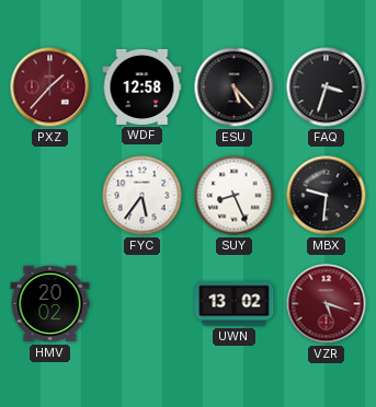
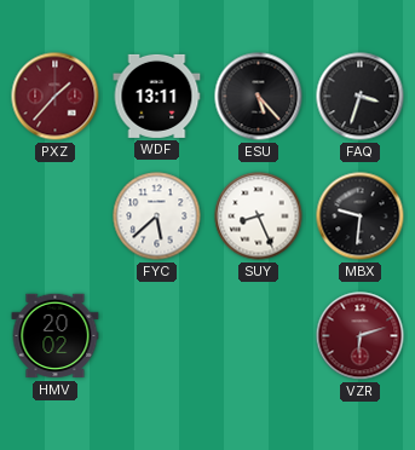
WDF: 12:58 -> 13:11 (157, 96)
FYC: 5:36 -> 5:38 (157, 217)
UWN: 13:02 -> none (235, 304)
VZR: 5:18 -> 6:12 (361, 336)
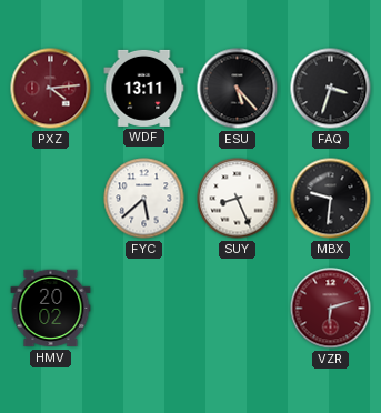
PXZ: 1:37 -> 4:14 (51, 89)
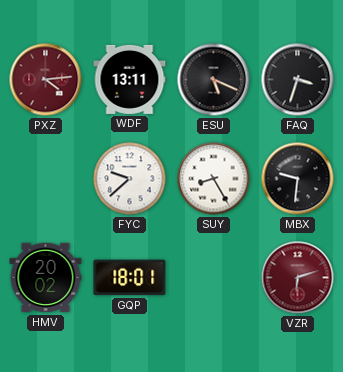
ESU: 5:23 -> 5:19 (214, 80)
FYC: 5:38 -> 9:38 (130, 179)
SUY: 8:26 -> 8:25 (214, 179)
GQP: none -> 18:01 (130, 278)
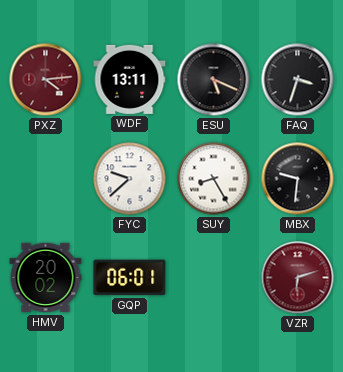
GQP: 18:01 -> 06:01 (130, 278)
